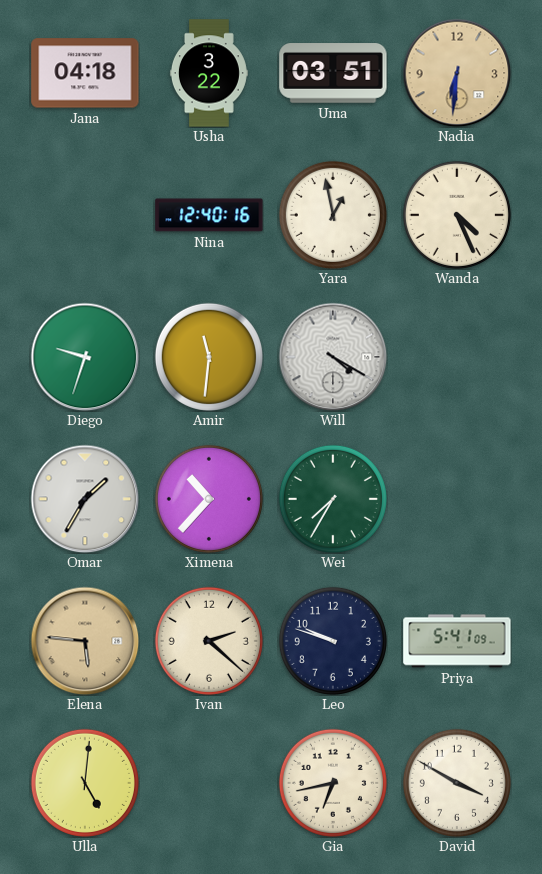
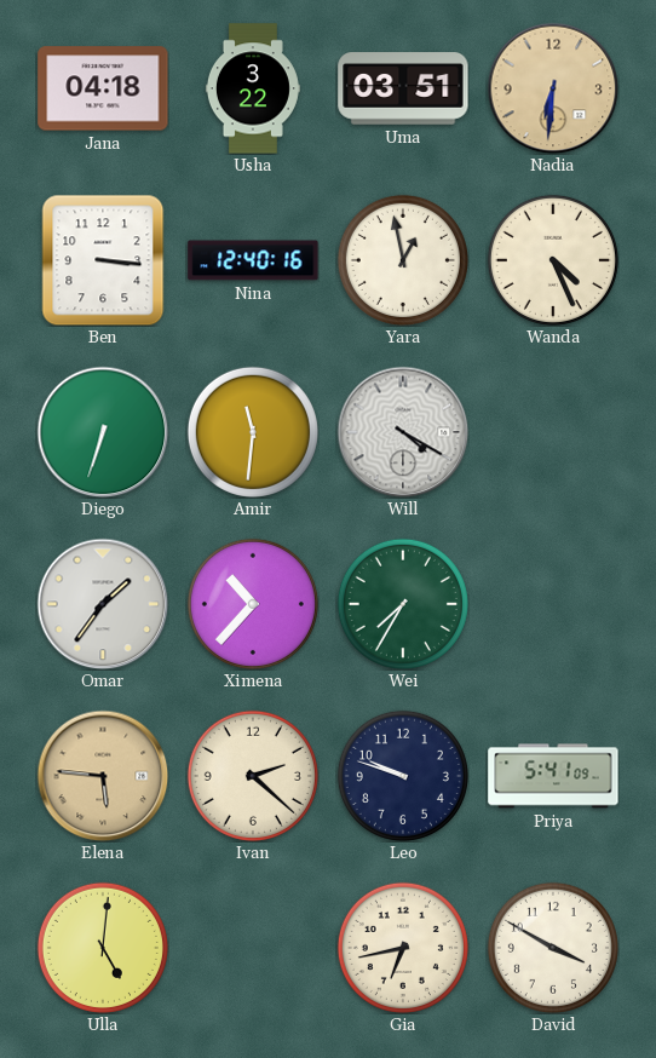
Ben: none -> 3:16 (103, 260)
Diego: 9:33 -> 6:33 (103, 432)
Omar: 1:35 -> 1:36 (103, 604)
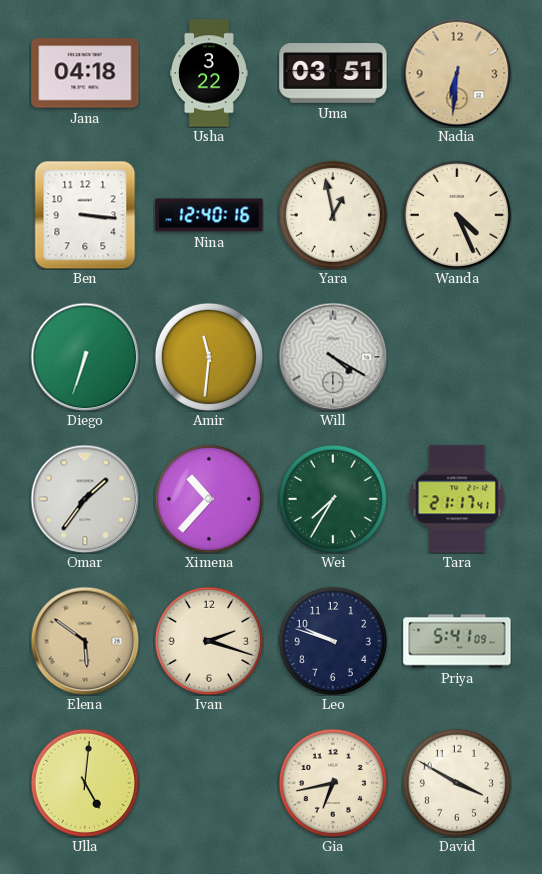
Tara: none -> 21:17 (457, 499)
Elena: 5:46 -> 5:51 (85, 641)
Ivan: 2:22 -> 2:18 (209, 641)
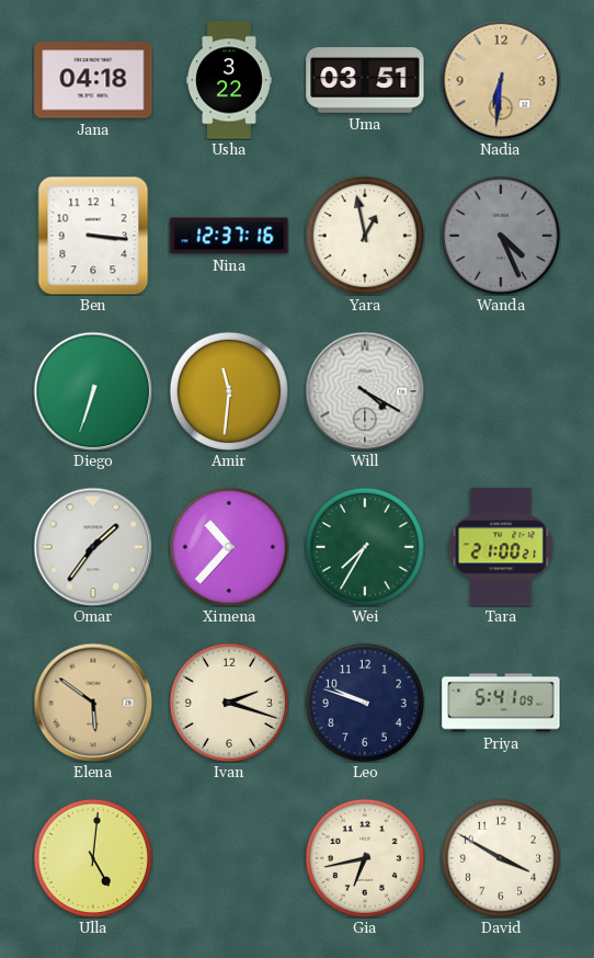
Nina: 12:40 -> 12:37 (229, 236)
Wanda dial: cream -> grey (501, 236)
Tara: 21:17 -> 21:00 (501, 547)
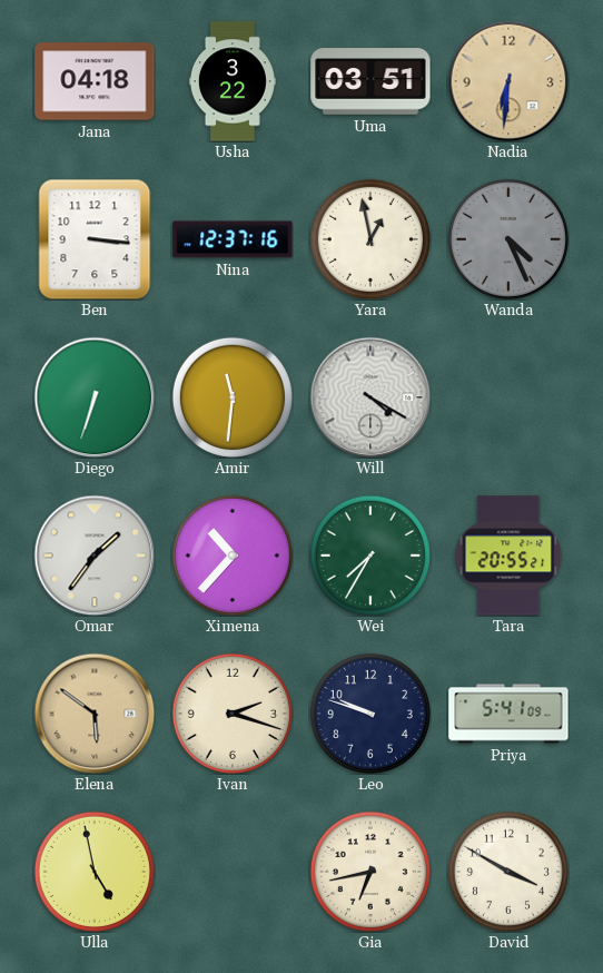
Tara: 21:00 -> 20:55 (508, 556)
Ulla: 5:01 -> 4:58 (95, 872)
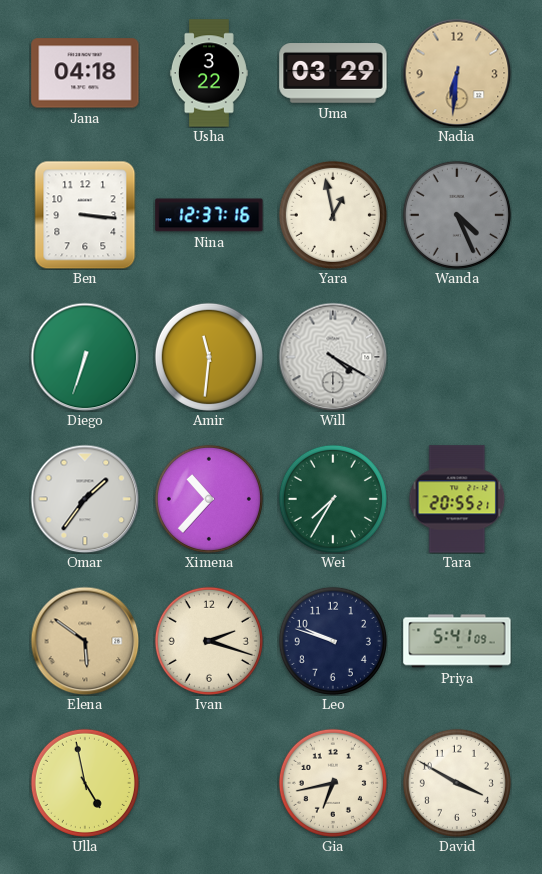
Uma: 03:51 -> 03:29 (333, 73)
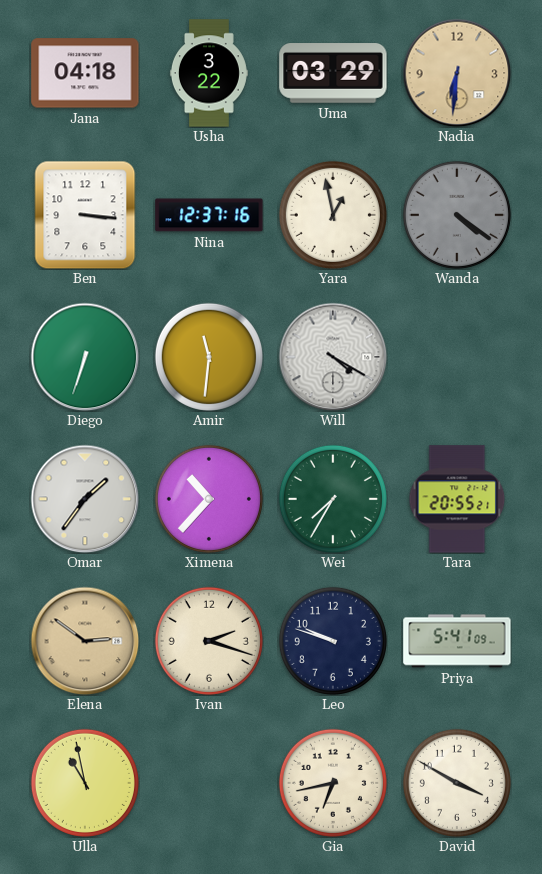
Wanda: 4:26 -> 4:21 (457, 215)
Elena: 5:51 -> 2:51 (85, 641)
Ulla: 4:58 -> 10:58 (85, 783)
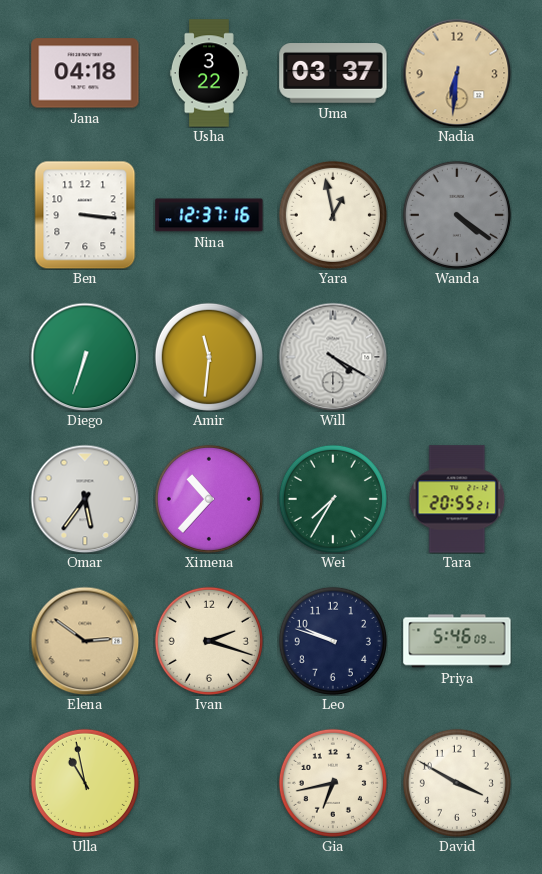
Uma: 03:29 -> 03:37 (333, 73)
Omar: 1:36 -> 5:36 (85, 499)
Priya: 5:41 -> 5:46 (457, 641)
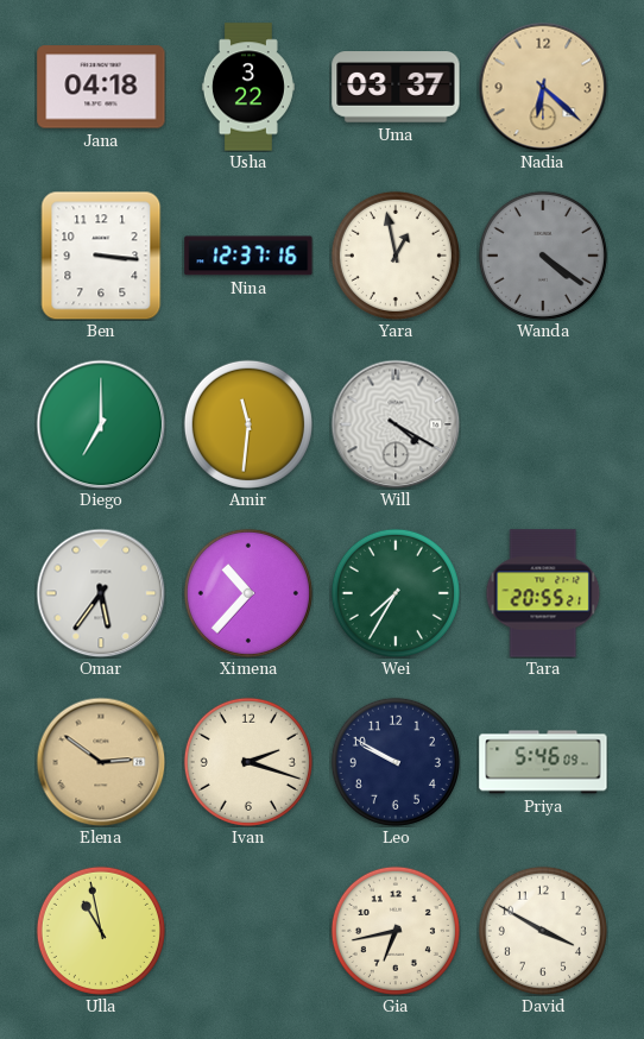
Nadia: 6:31 -> 6:22 (543, 87)
Diego: 6:33 -> 7:00 (101, 424)
Leo: 9:48 -> 9:50 (396, 762)
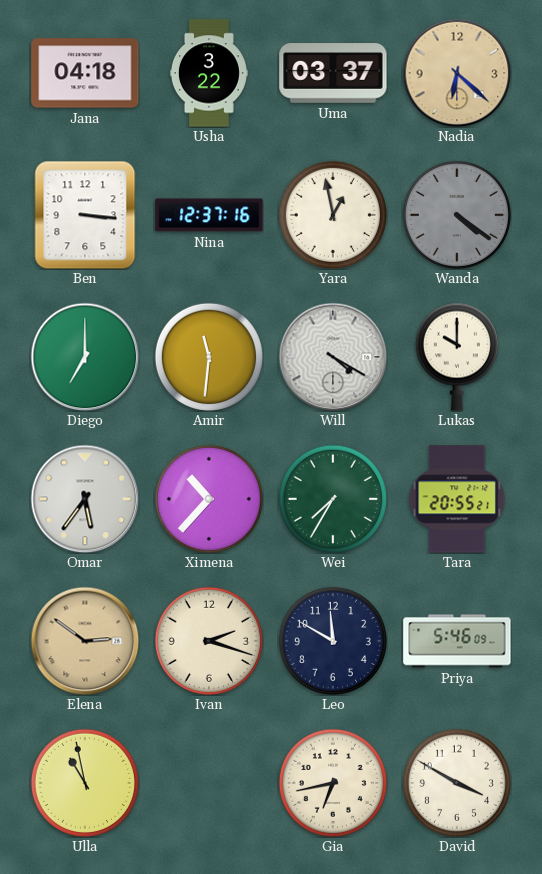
Lukas: none -> 10:00 (457, 357)
Leo: 9:50 -> 11:50 (333, 641)
